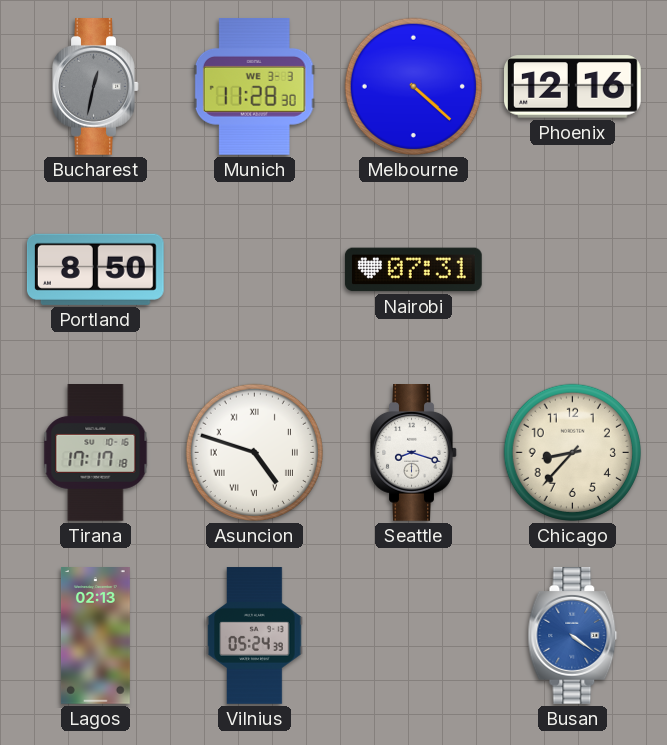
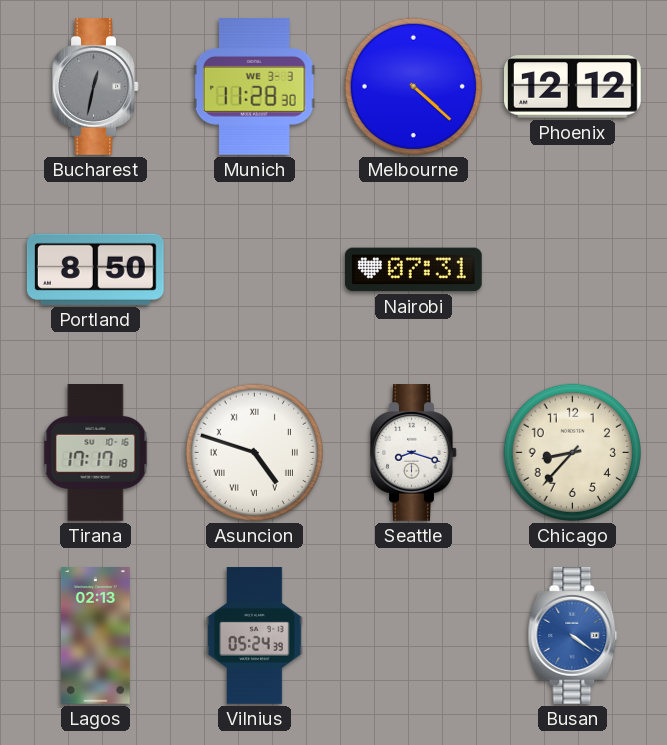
Phoenix: 12:16 -> 12:12 (573, 87)
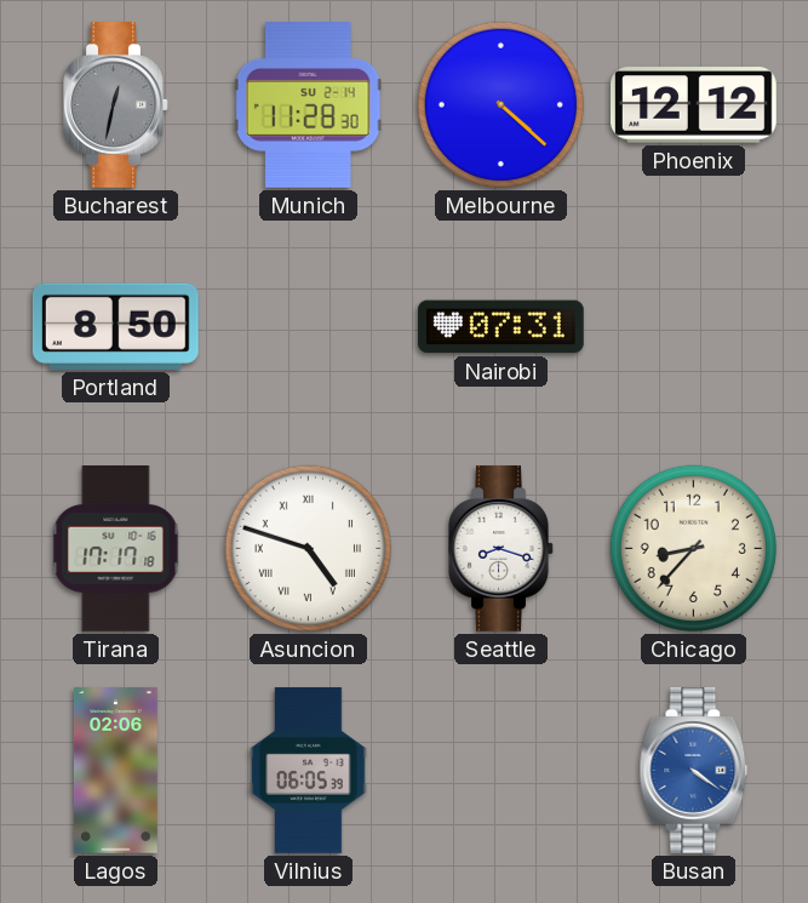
Munich date: WE 3-3 -> SU 2-14 (308, 105)
Lagos: 02:13 -> 02:06 (115, 771)
Vilnius: 05:24 -> 06:05 (309, 771)
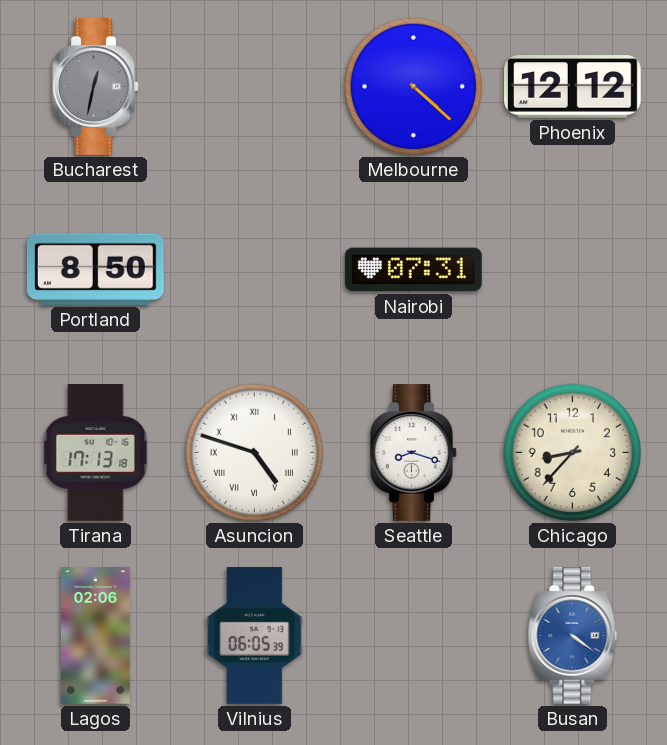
Munich: 11:28 -> none (308, 105)
Tirana: 17:17 -> 17:13 (96, 453)
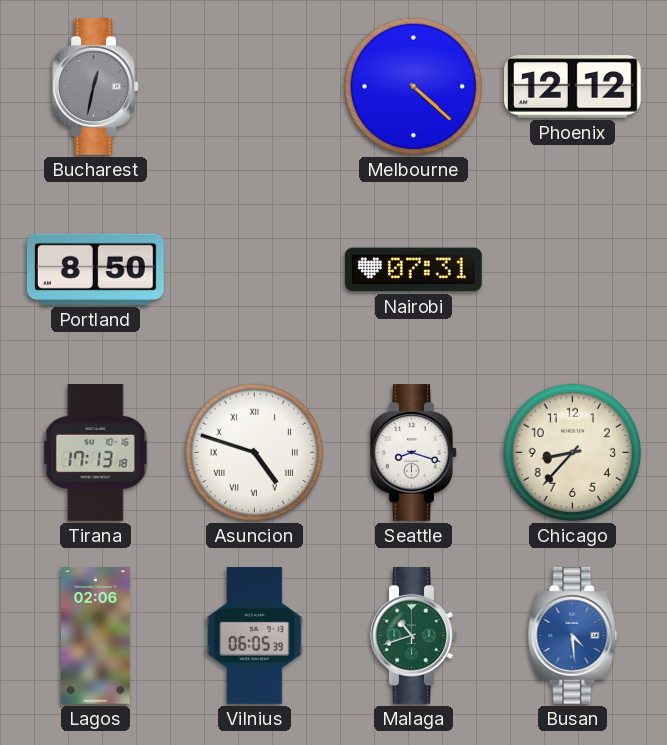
Malaga: none -> 10:42 (414, 636)
Busan: 4:21 -> 4:29 (573, 636)
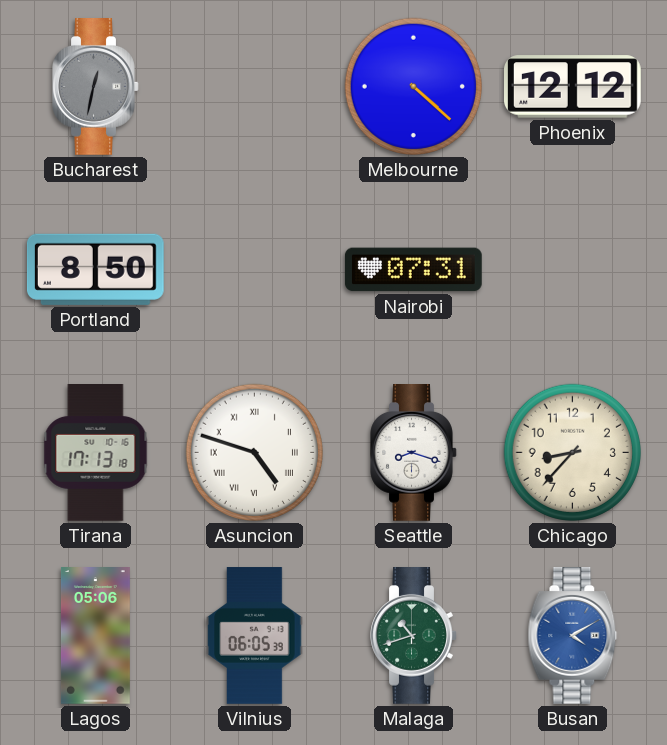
Lagos: 02:06 -> 05:06 (95, 636)
Busan: 4:29 -> 4:10 (573, 636)
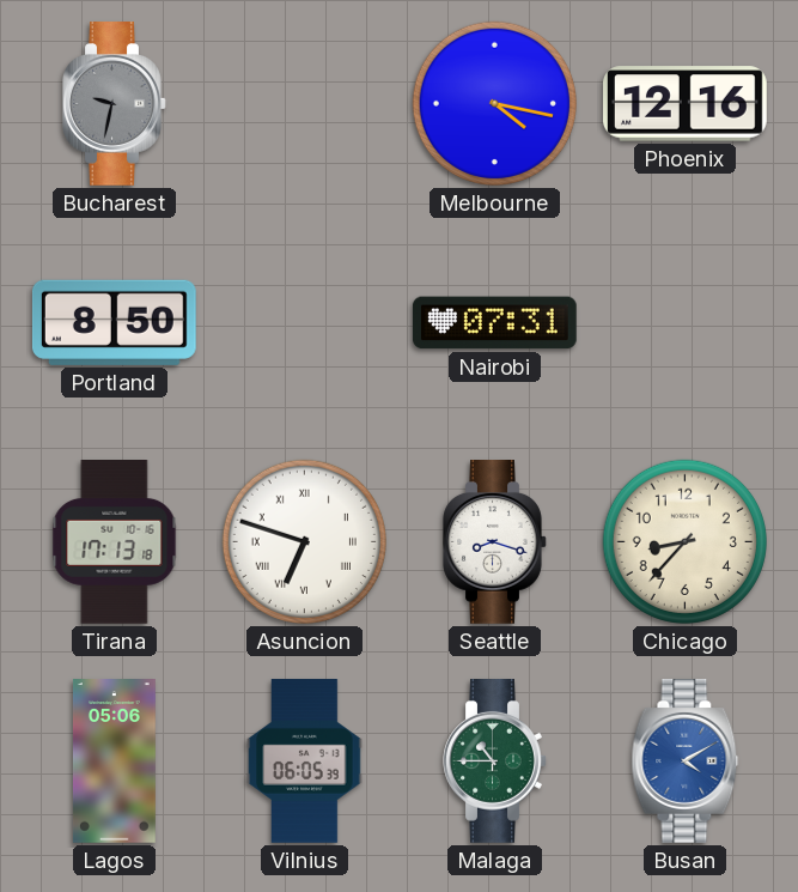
Bucharest: 12:32 -> 9:32 (115, 104)
Melbourne: 4:22 -> 4:17 (494, 103)
Phoenix: 12:12 -> 12:16 (686, 104)
Asuncion: 4:48 -> 6:48 (304, 541)
Malaga: 10:42 -> 10:45 (495, 761)
